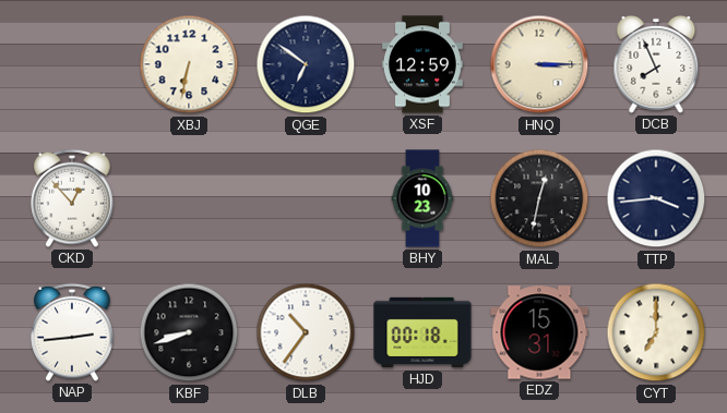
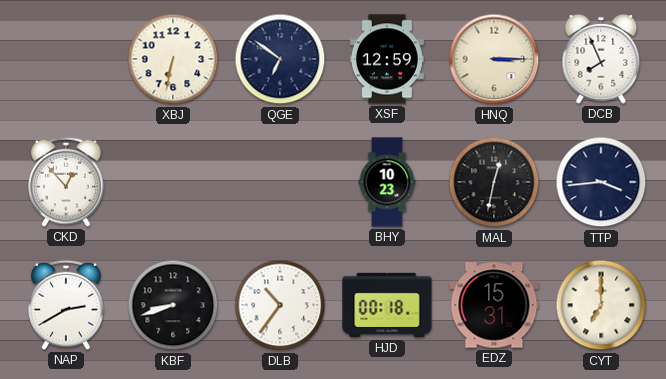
NAP: 2:44 -> 2:40 (66, 305)
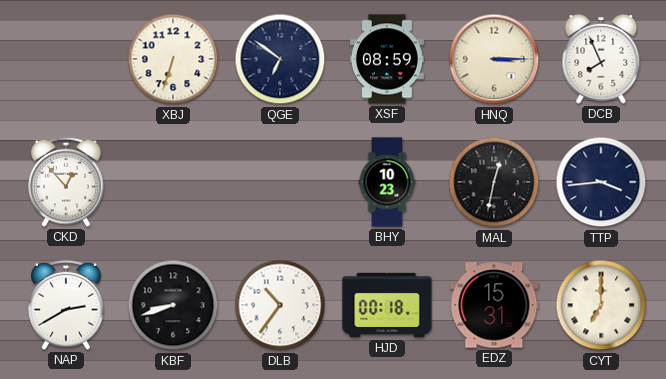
XBJ: 6:32 -> 6:33 (173, 59)
XSF: 12:59 -> 08:59 (387, 59)
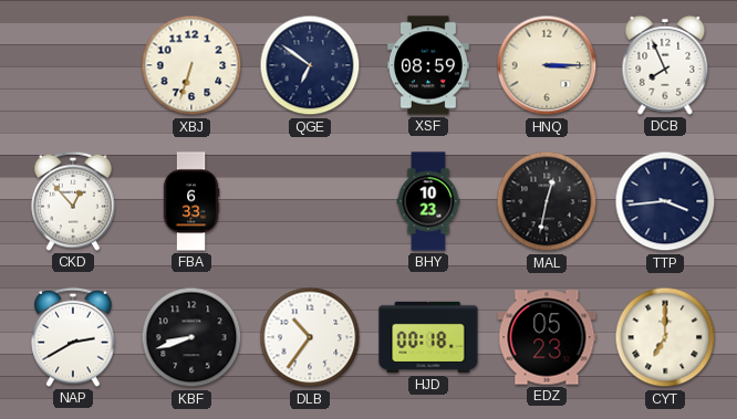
FBA: none -> 6:33 (191, 201)
EDZ: 15:31 -> 05:23 (547, 337)
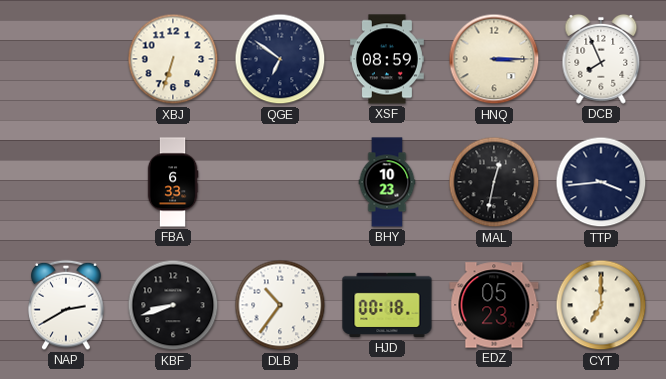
CKD: 12:53 -> none (73, 201)
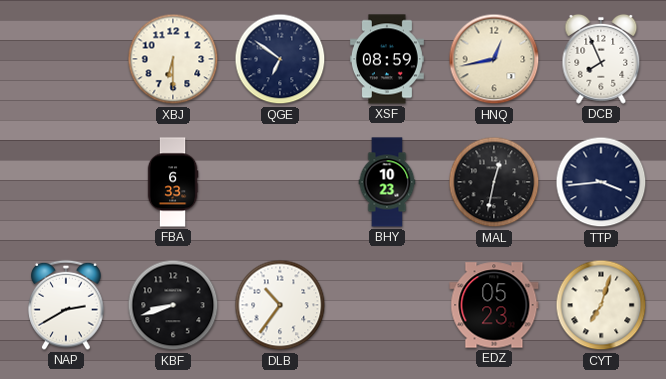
XBJ: 6:33 -> 6:30 (173, 59)
HNQ: 3:15 -> 12:43 (494, 59)
HJD: 00:18 -> none (387, 305)
CYT: 7:00 -> 7:03 (601, 305)
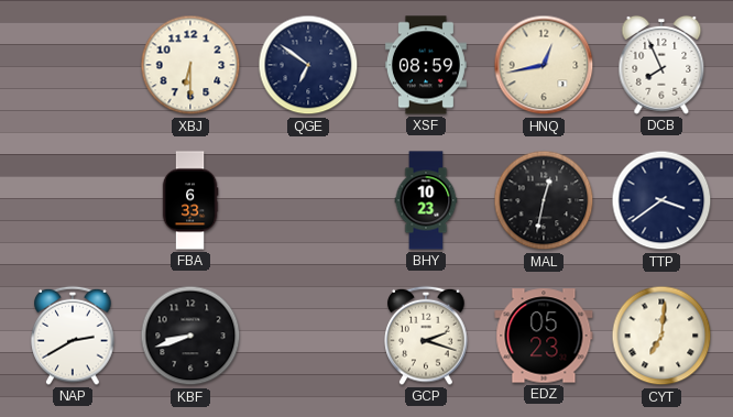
TTP: 3:44 -> 3:39 (661, 200)
DLB: 10:36 -> none (280, 305)
GCP: none -> 2:18 (426, 336)
CYT: 7:03 -> 7:01 (661, 336)
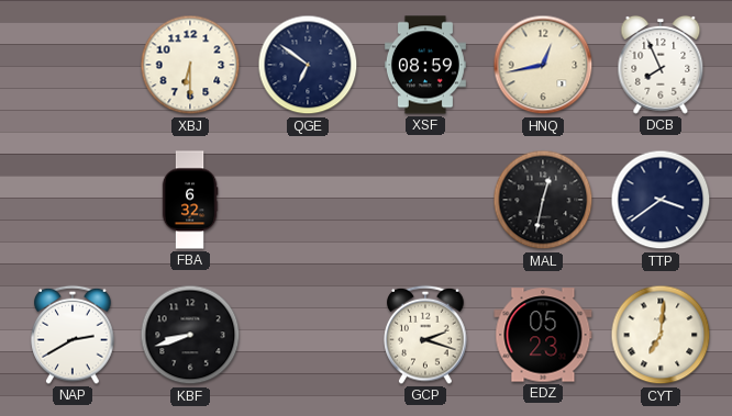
FBA: 6:33 -> 6:32 (190, 200)
BHY: 10:23 -> none (426, 200)
